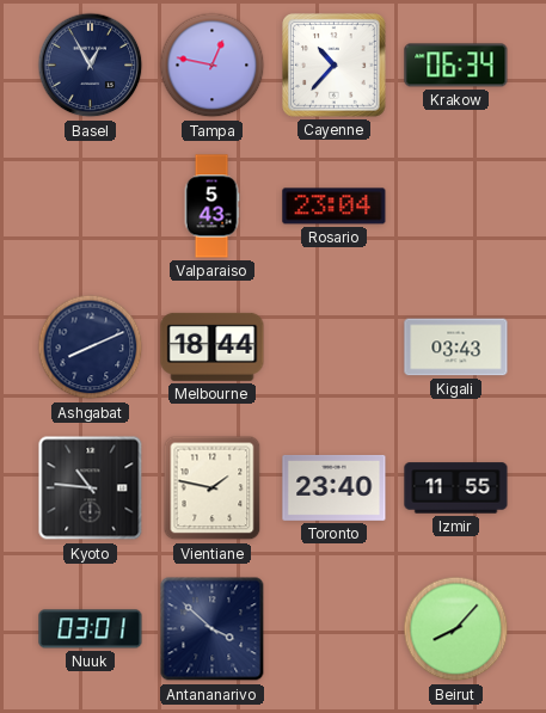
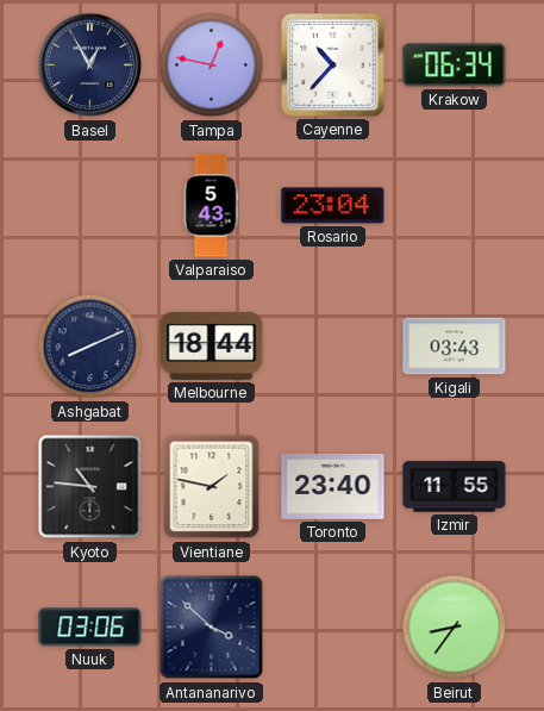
Nuuk: 03:01 -> 03:06 (90, 628)
Beirut: 8:07 -> 8:36 (455, 628)
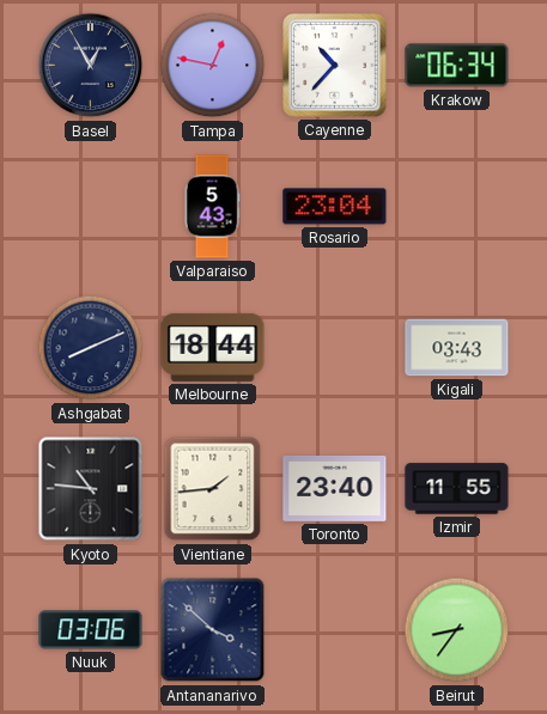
Vientiane: 1:47 -> 1:44 (213, 489)
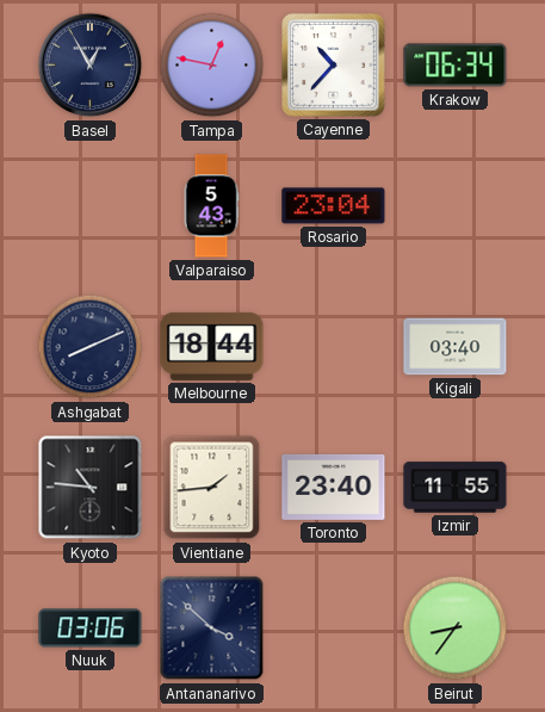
Kigali: 03:43 -> 03:40 (456, 347)
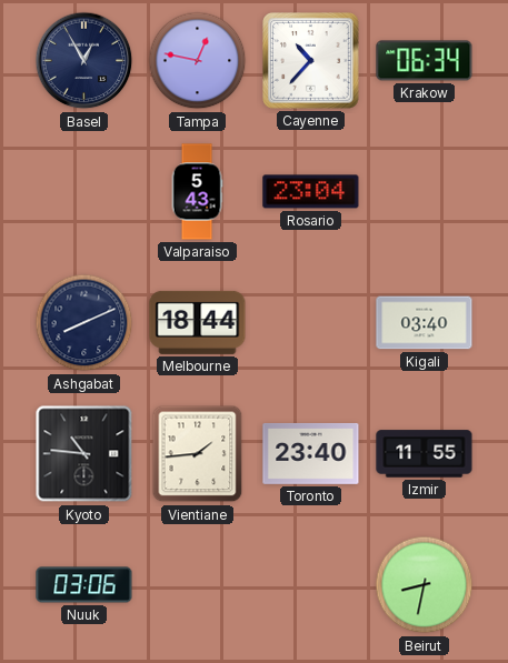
Antananarivo: 3:52 -> none (212, 629)
Beirut: 8:36 -> 8:32 (425, 585)
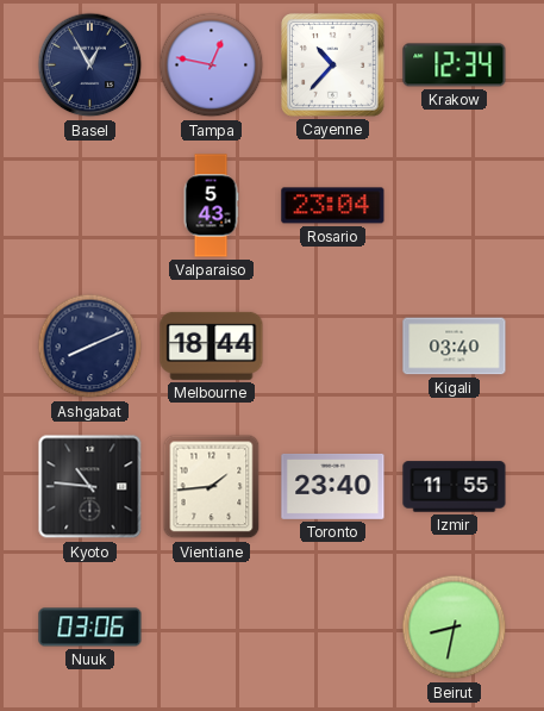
Krakow: 06:34 -> 12:34 (455, 66)
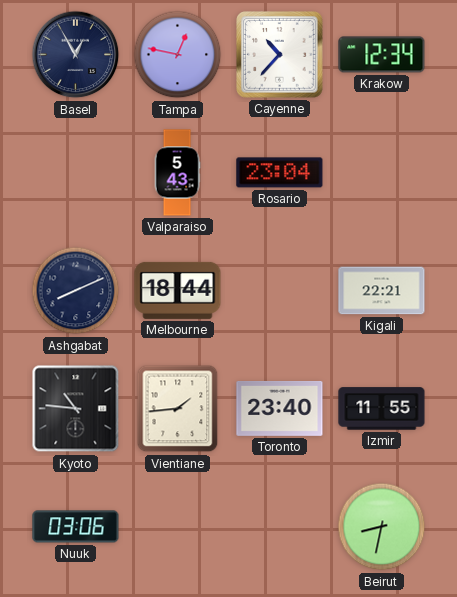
Kigali: 03:40 -> 22:21 (382, 291)
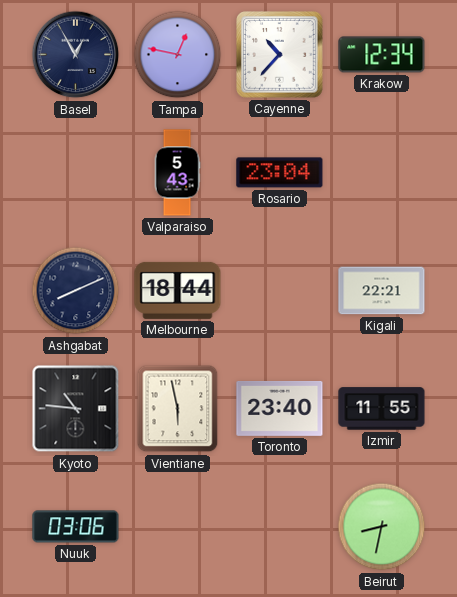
Vientiane: 1:44 -> 5:58 (178, 409)
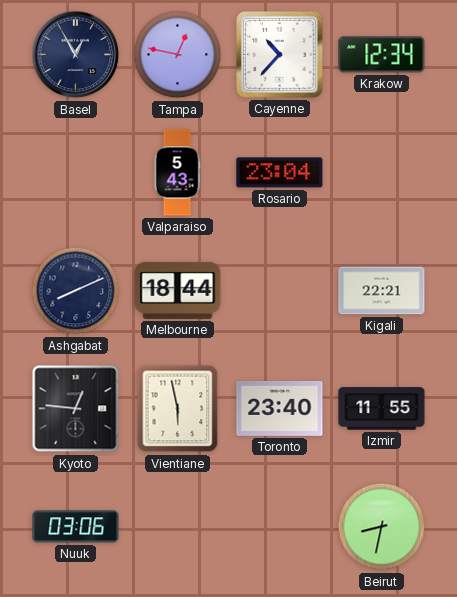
Kyoto: 10:46 -> 12:46 (76, 409)
